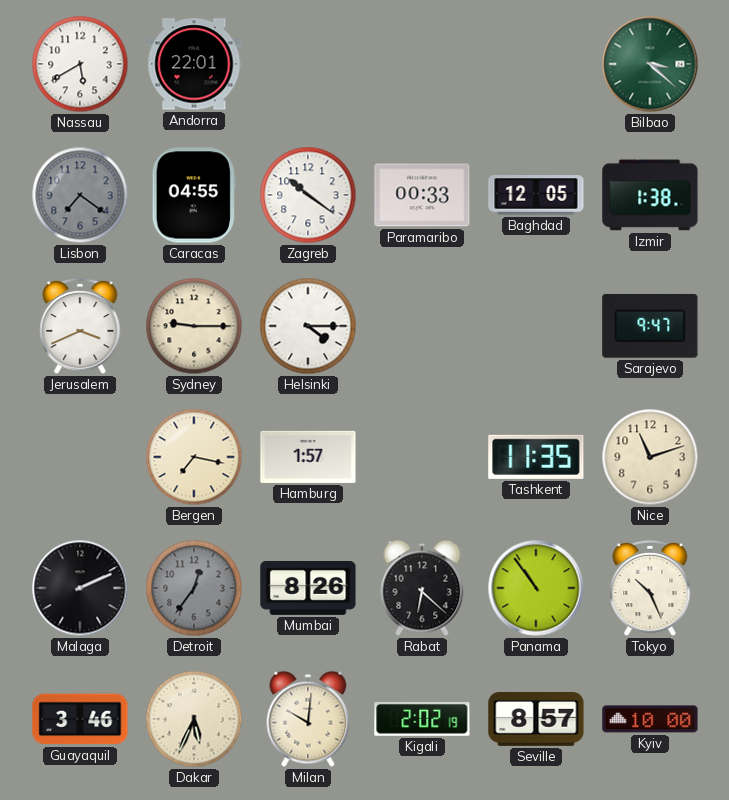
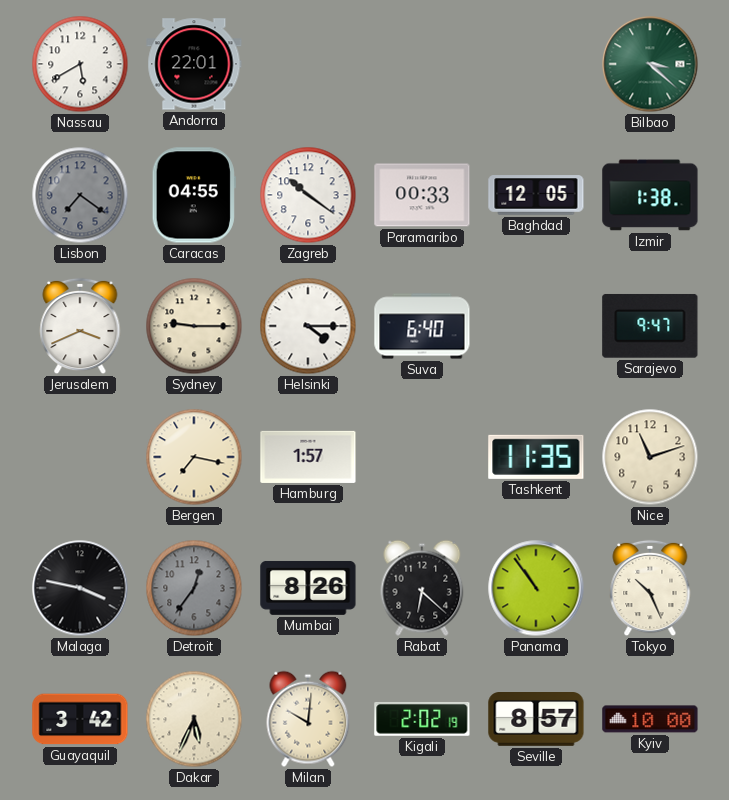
Suva: none -> 6:40 (422, 326)
Malaga: 2:11 -> 3:47 (80, 588)
Guayaquil: 3:46 -> 3:42 (80, 719)
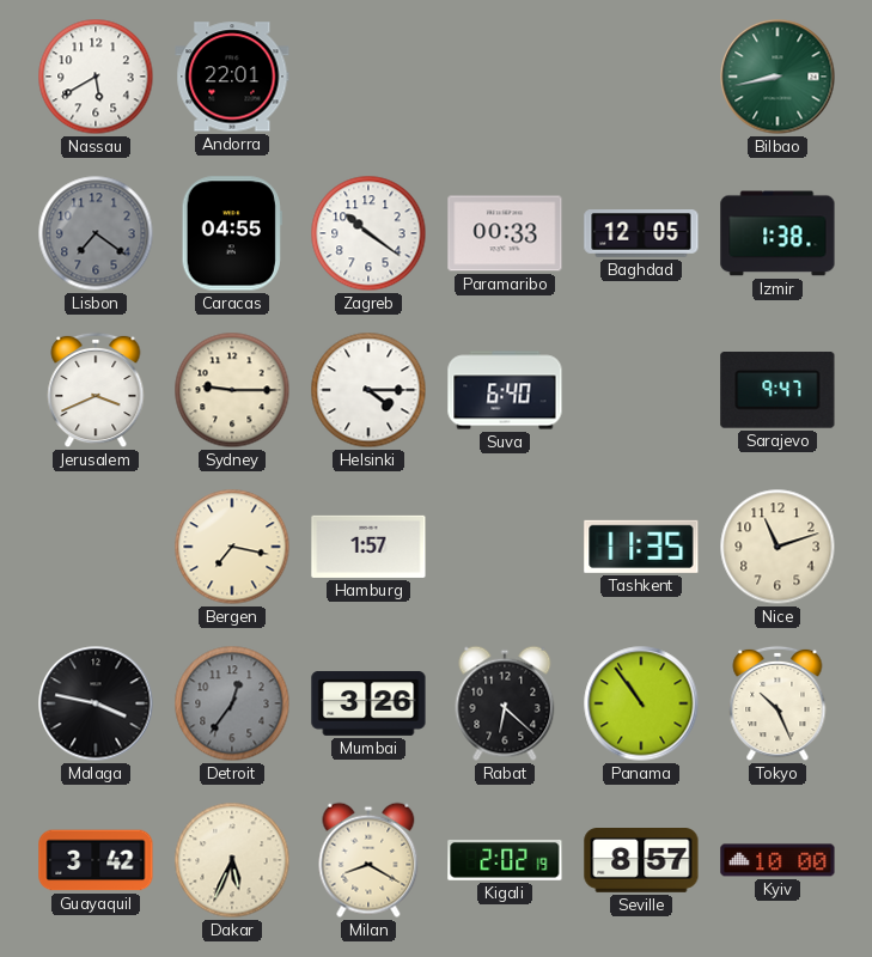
Bilbao: 3:22 -> 8:43 (778, 77)
Mumbai: 8:26 -> 3:26 (368, 703)
Milan: 10:01 -> 8:20 (368, 860)
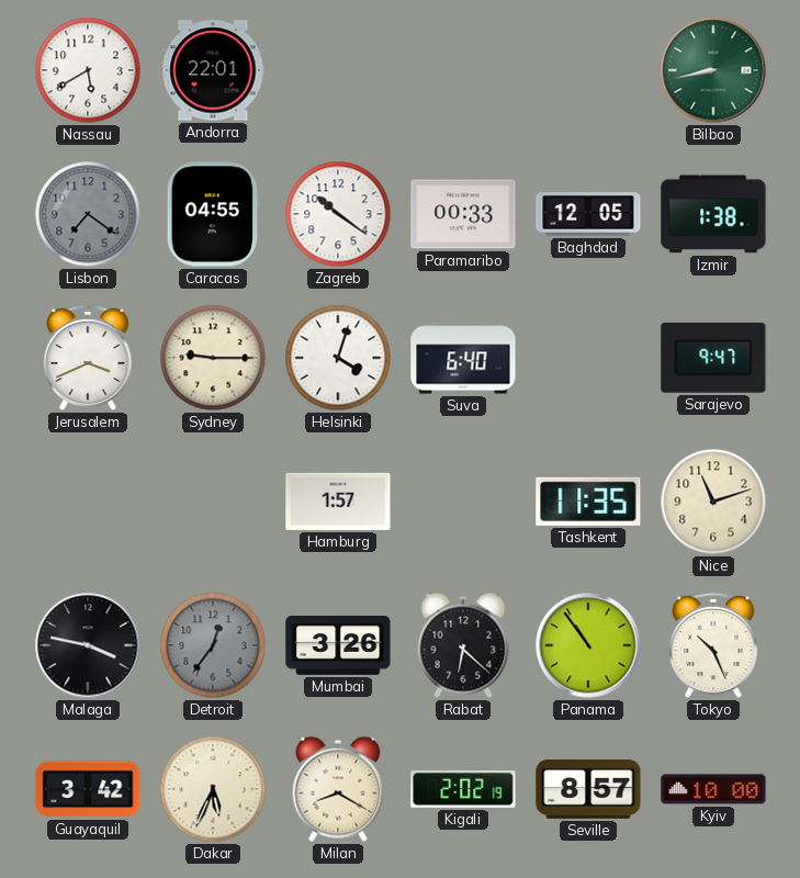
Helsinki: 4:15 -> 4:03 (338, 358)
Bergen: 7:17 -> none (232, 547)
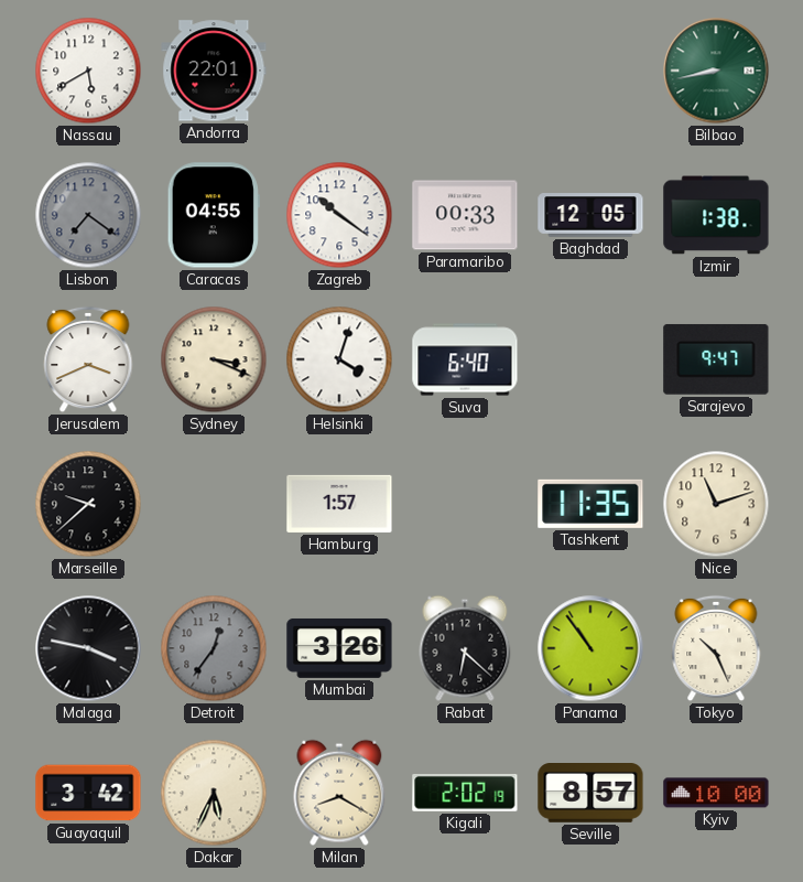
Sydney: 9:15 -> 3:19 (214, 359)
Marseille: none -> 9:38 (88, 504)
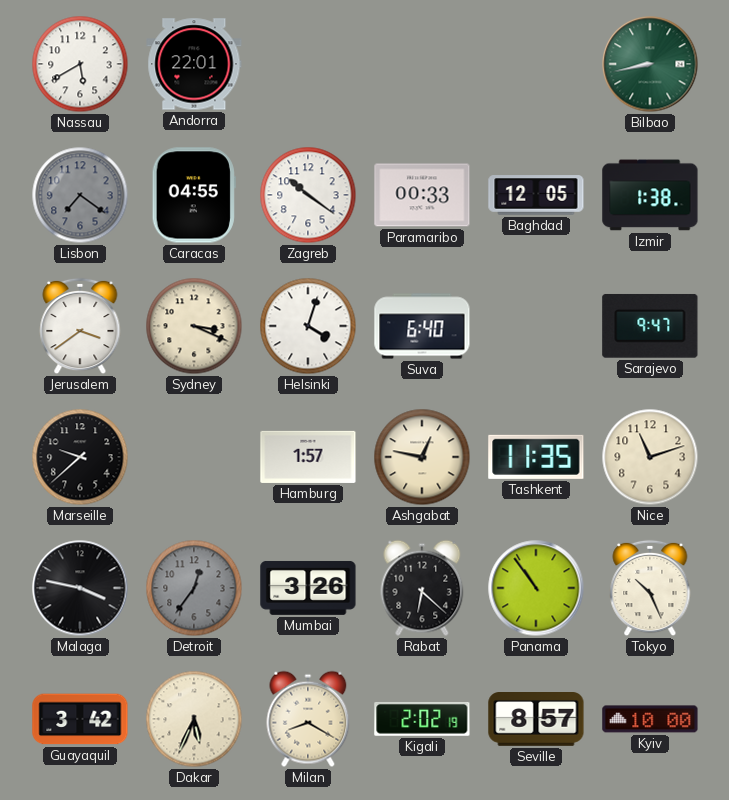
Jerusalem: 3:41 -> 3:39 (80, 326)
Ashgabat: none -> 12:47 (422, 457)
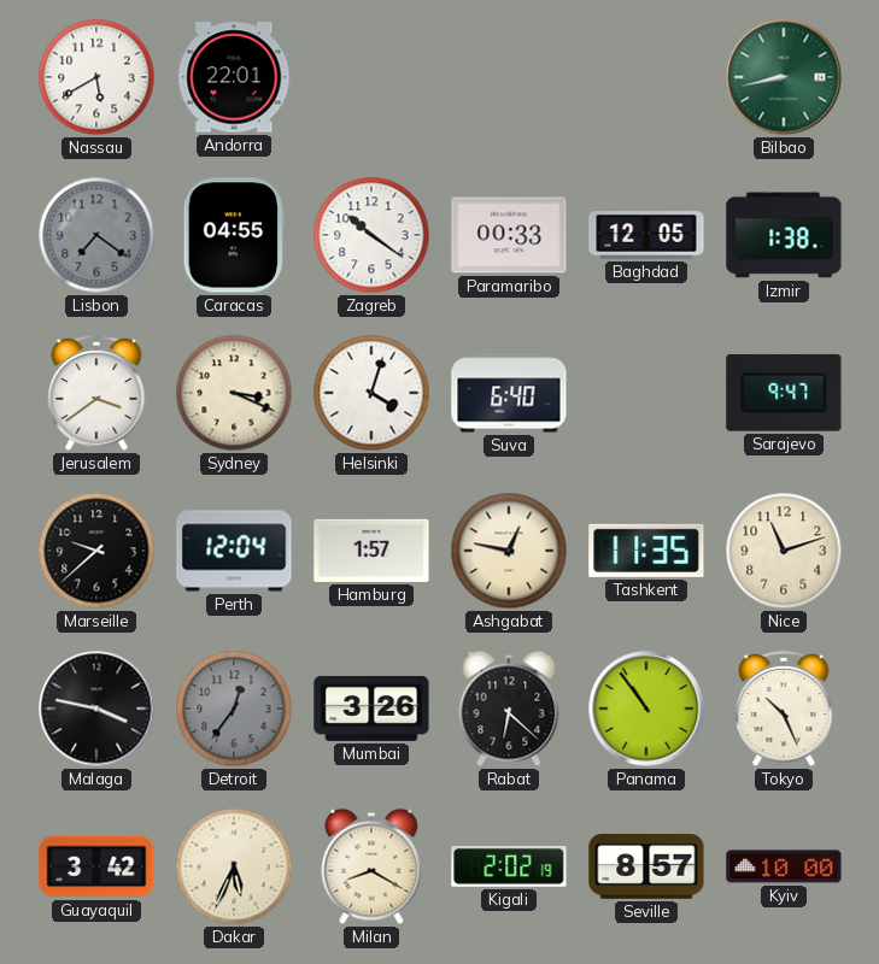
Perth: none -> 12:04 (234, 551)
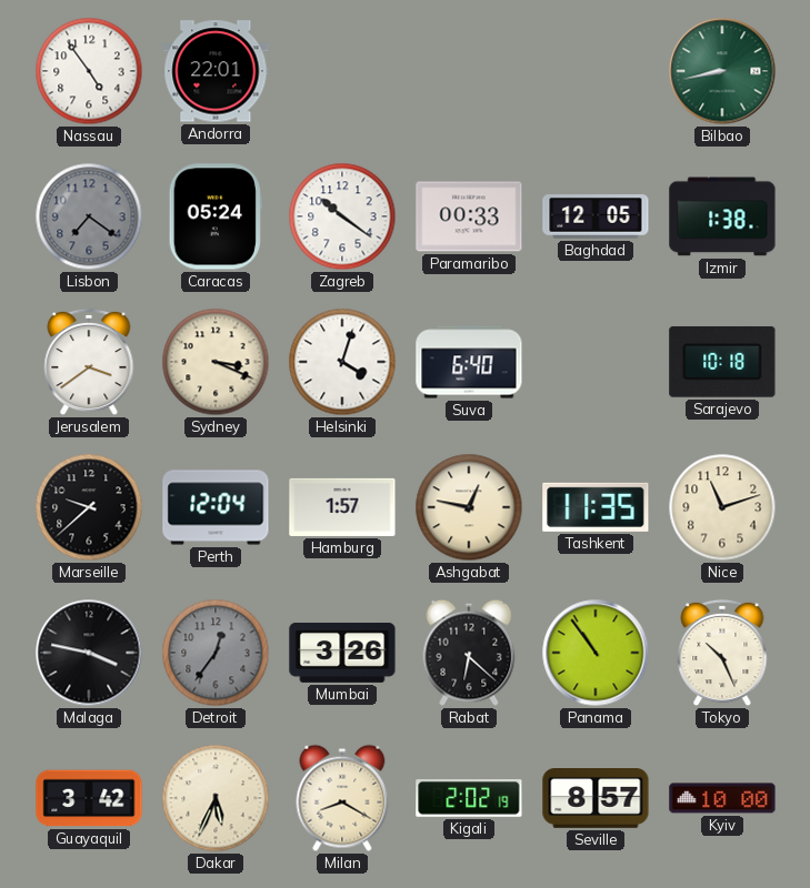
Nassau: 5:40 -> 4:54 (89, 71)
Caracas: 04:55 -> 05:24 (216, 216)
Sarajevo: 9:47 -> 10:18 (722, 362)
